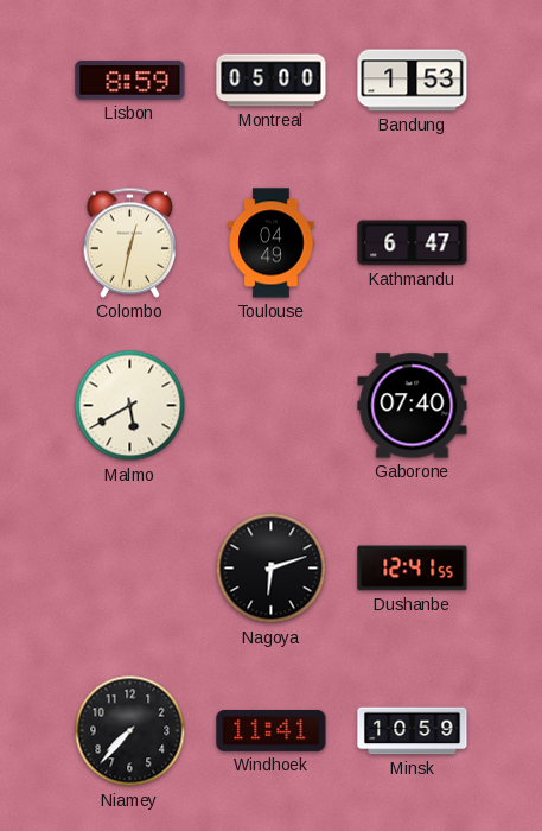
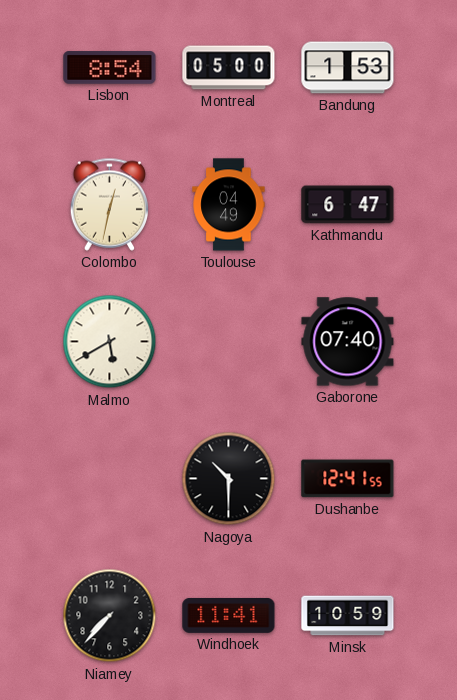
Lisbon: 8:59 -> 8:54 (110, 68)
Nagoya: 6:12 -> 10:30 (229, 479)
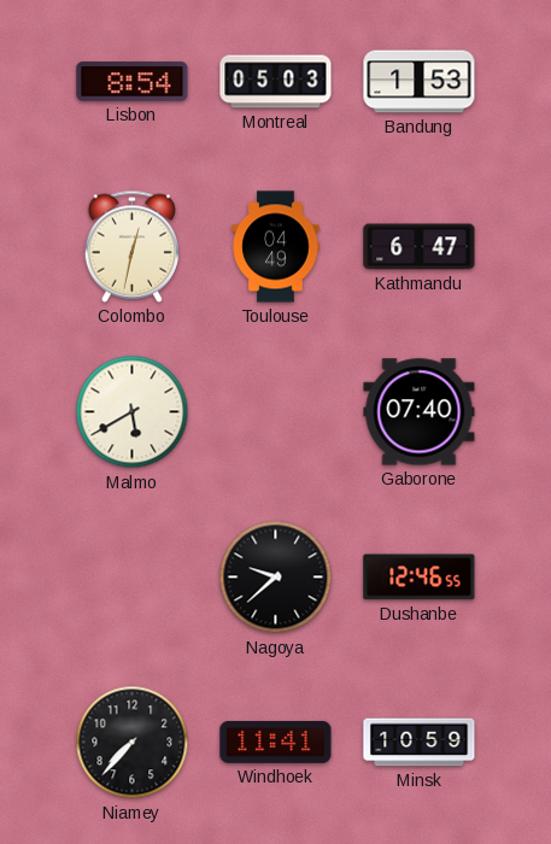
Montreal: 05:00 -> 05:03 (276, 82)
Nagoya: 10:30 -> 9:38 (276, 578)
Dushanbe: 12:41 -> 12:46 (420, 578)
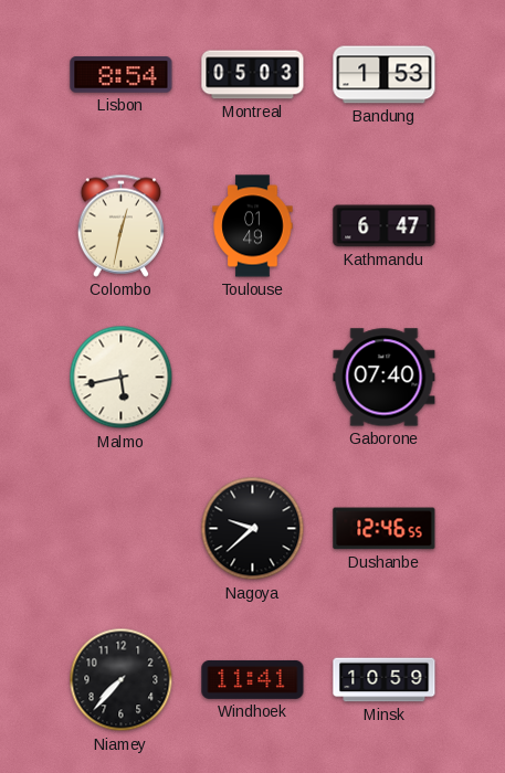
Toulouse: 04:49 -> 01:49 (253, 226)
Malmo: 5:40 -> 5:43 (122, 378)
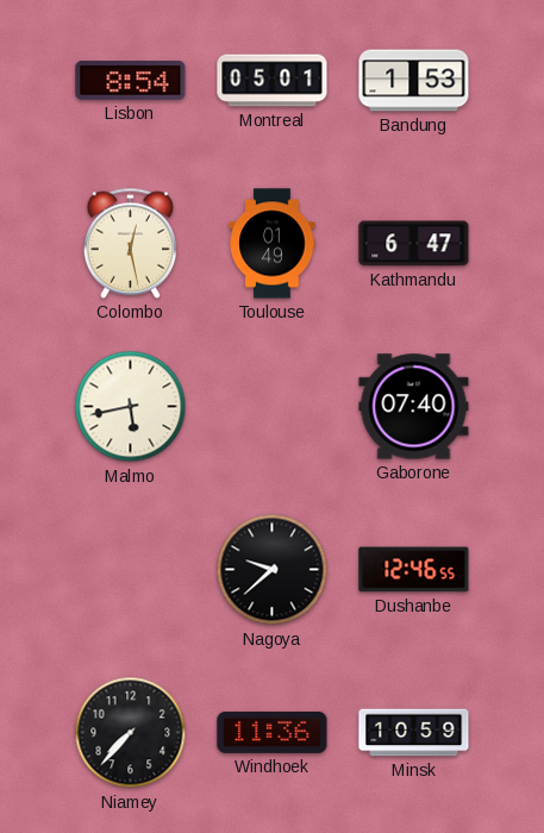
Montreal: 05:03 -> 05:01 (273, 81)
Colombo: 12:32 -> 12:28 (131, 243)
Windhoek: 11:41 -> 11:36 (273, 732)
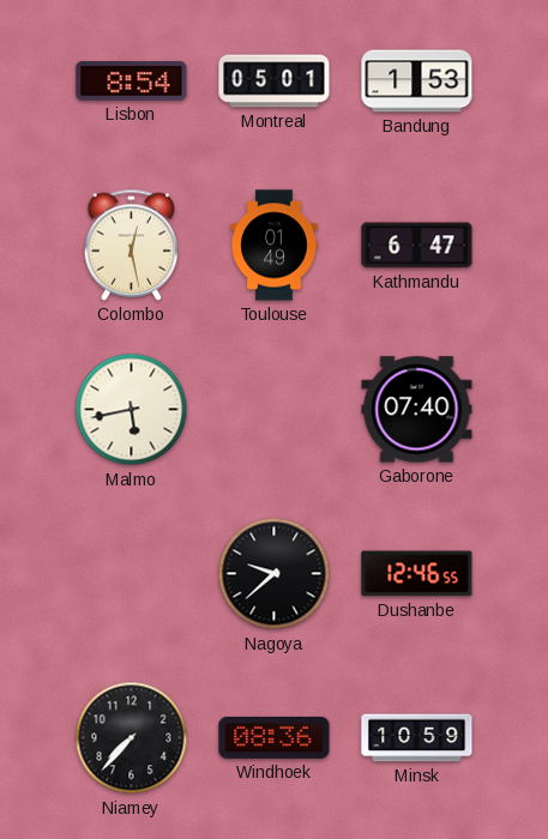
Windhoek: 11:36 -> 08:36 (275, 737)
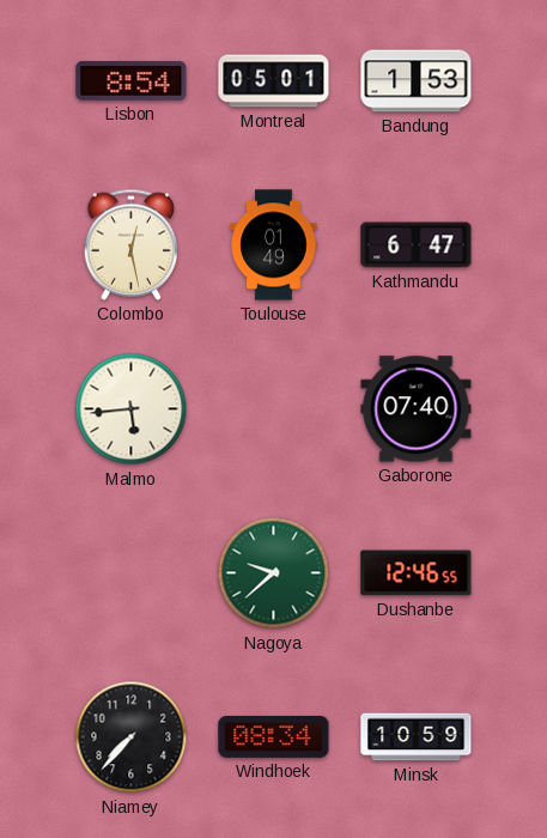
Malmo: 5:43 -> 5:44 (132, 409)
Nagoya dial: black -> green (274, 573)
Windhoek: 08:36 -> 08:34 (274, 736)
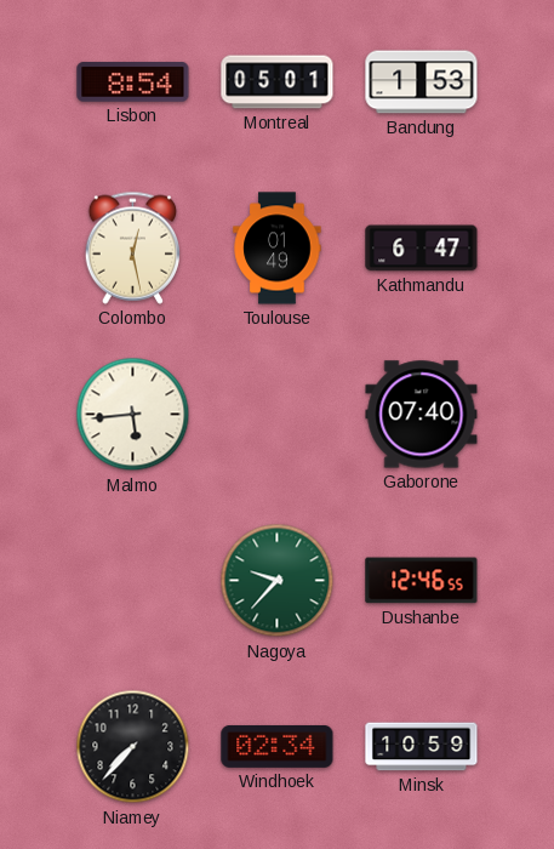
Nagoya: 9:38 -> 9:37 (278, 581)
Windhoek: 08:34 -> 02:34 (278, 746)
